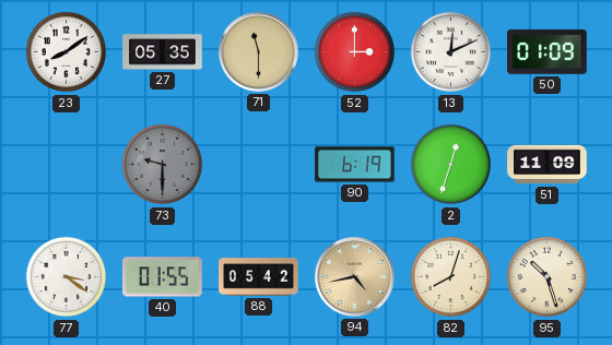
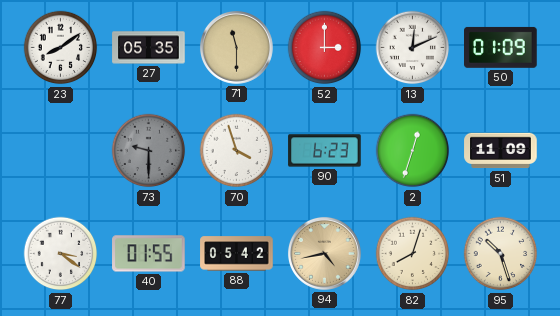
70: none -> 3:57 (237, 151)
90: 6:19 -> 6:23 (325, 151)
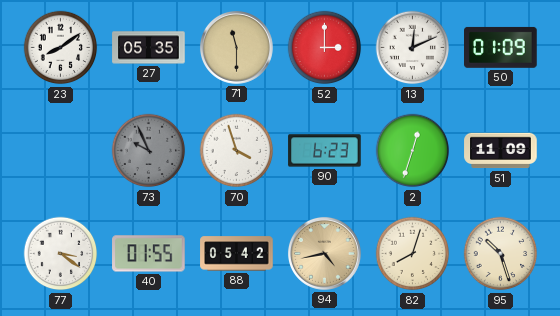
73: 9:30 -> 9:56 (149, 151)
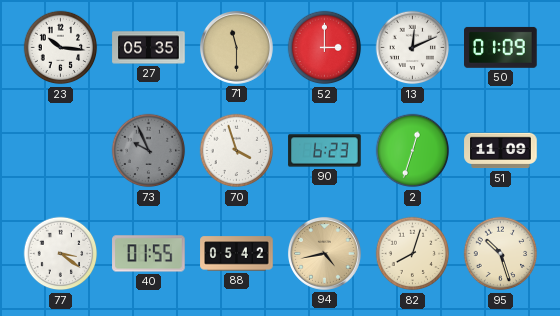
23: 8:09 -> 10:16 (61, 48)
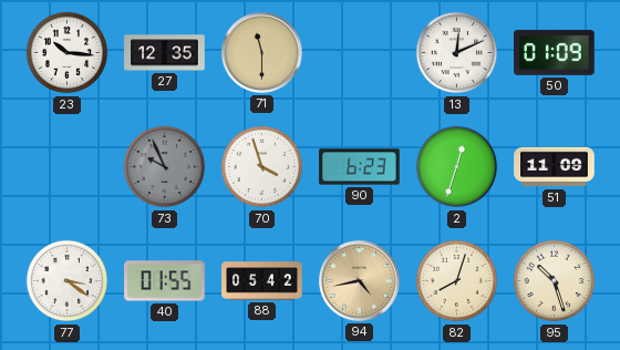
27: 05:35 -> 12:35 (165, 53)
52: 3:00 -> none (325, 48)
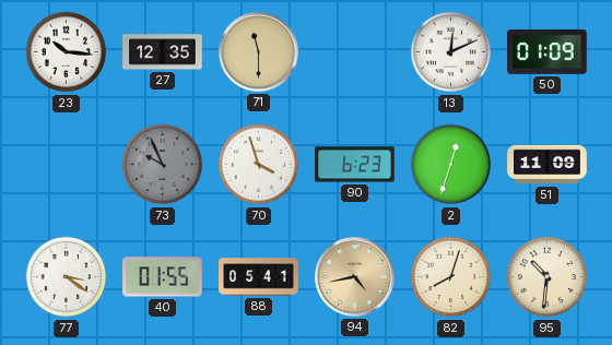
88: 05:42 -> 05:41 (259, 277)
95: 10:27 -> 10:31 (548, 277)
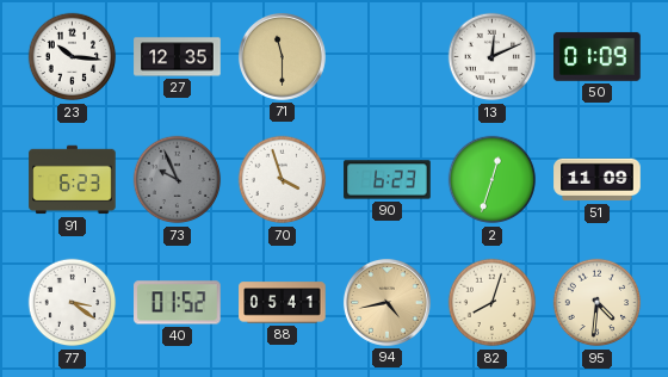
91: none -> 6:23 (73, 180)
40: 01:55 -> 01:52 (178, 303)
95: 10:31 -> 4:31 (598, 303)
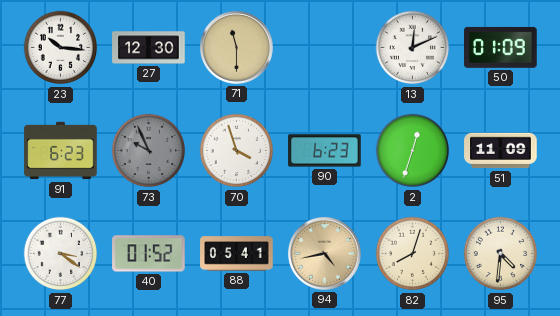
27: 12:35 -> 12:30 (149, 48)
